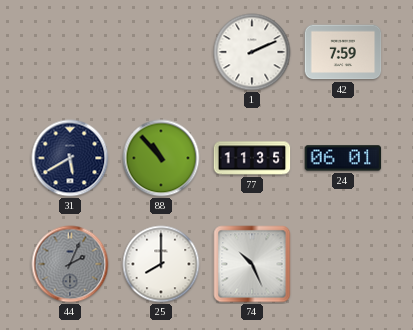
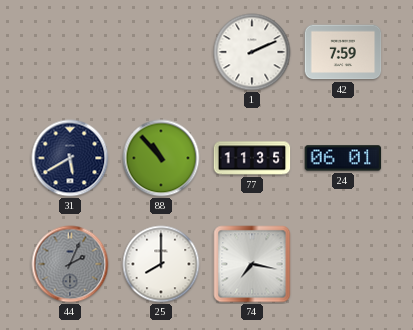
74: 10:26 -> 7:17 (252, 264)
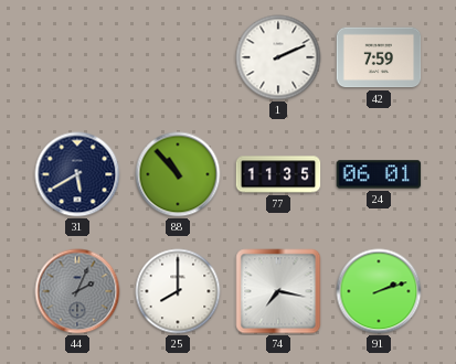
91: none -> 2:12 (379, 291)
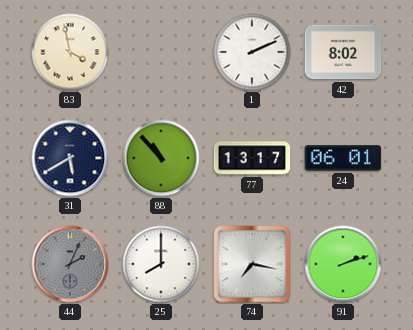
83: none -> 3:58 (70, 52)
42: 7:59 -> 8:02 (343, 52)
77: 11:35 -> 13:17 (252, 158)
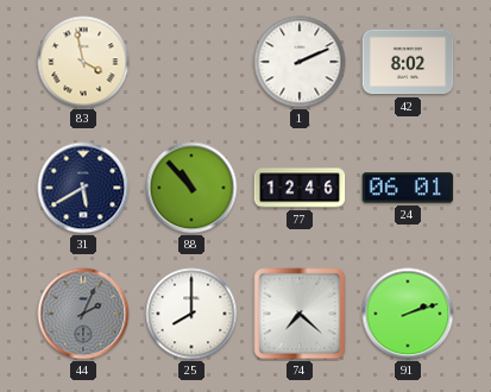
77: 13:17 -> 12:46 (300, 188)
74: 7:17 -> 7:22 (300, 314)
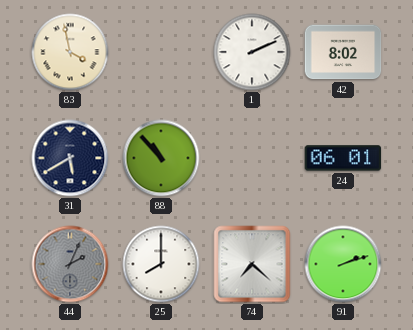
77: 12:46 -> none (300, 188)
